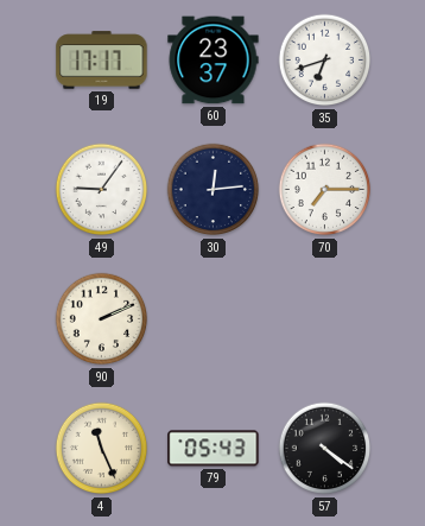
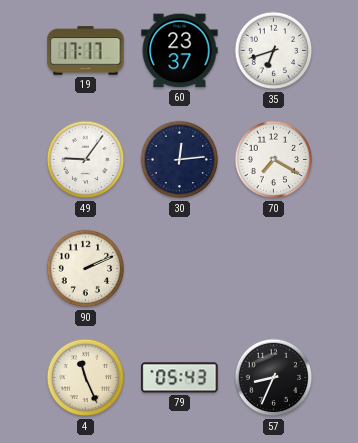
70: 7:15 -> 7:20 (274, 160)
57: 4:21 -> 8:34 (274, 378)
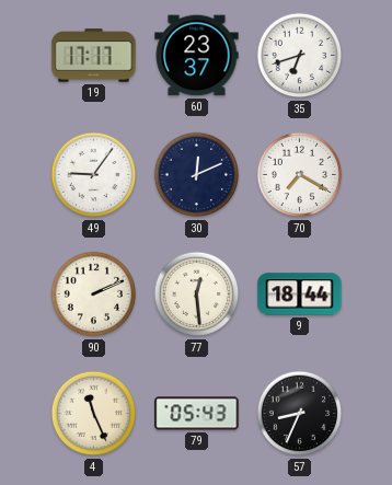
30: 12:14 -> 12:11 (197, 175)
77: none -> 12:29 (197, 295)
9: none -> 18:44 (300, 295)
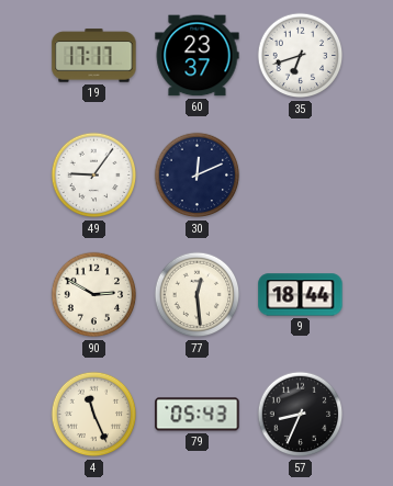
70: 7:20 -> none (300, 175)
90: 2:11 -> 2:50 (94, 295)
